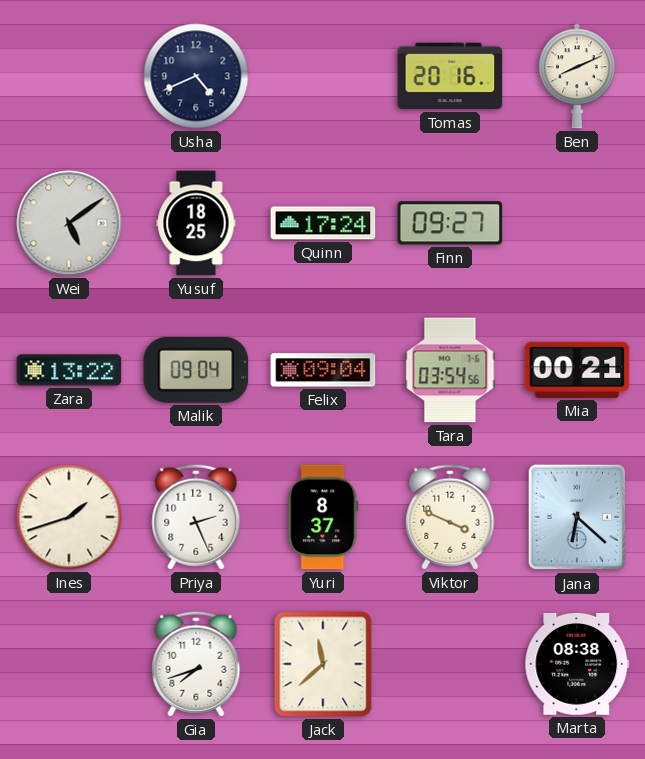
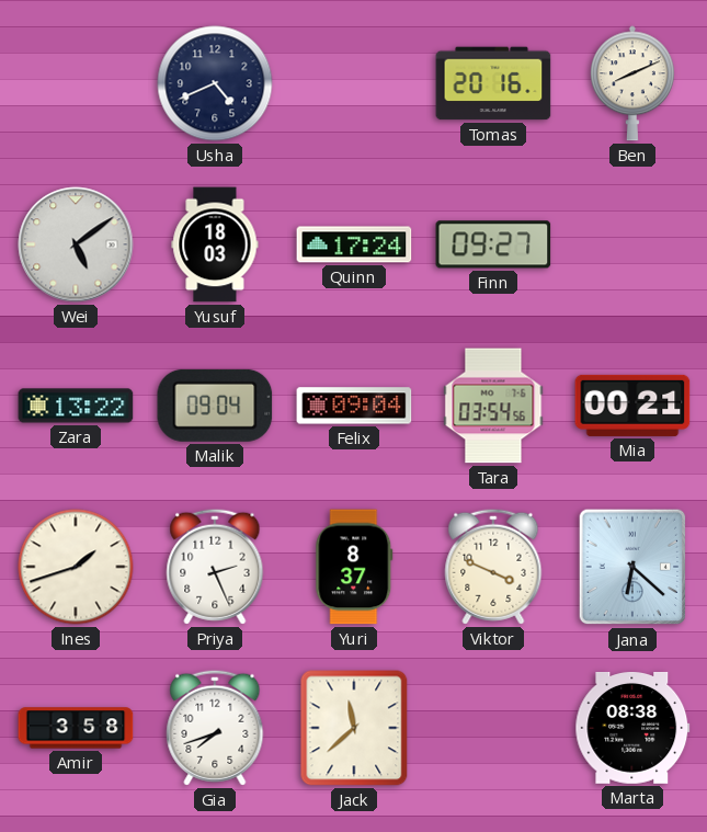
Yusuf: 18:25 -> 18:03 (215, 244)
Amir: none -> 3:58 (76, 728)
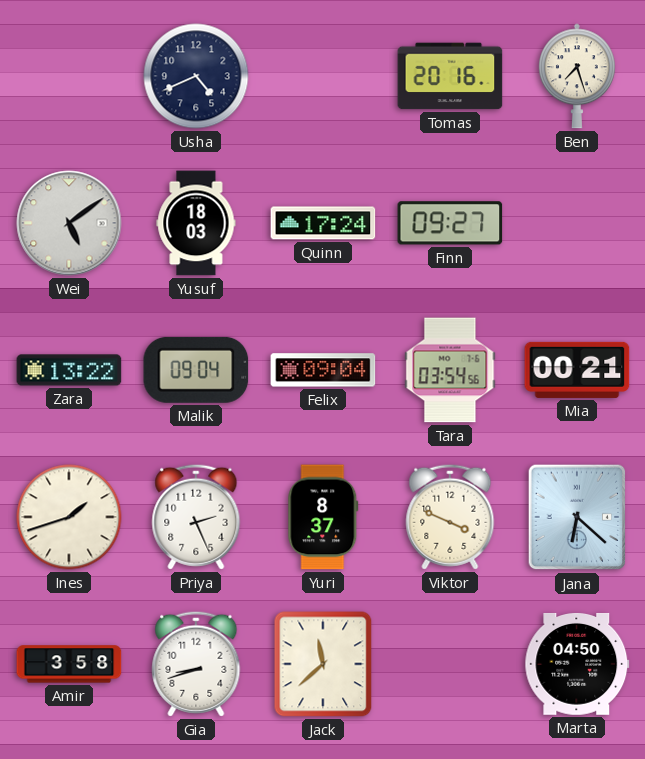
Ben: 8:11 -> 7:27 (577, 76)
Gia: 7:42 -> 8:42 (196, 664)
Marta: 08:38 -> 04:50 (577, 664)
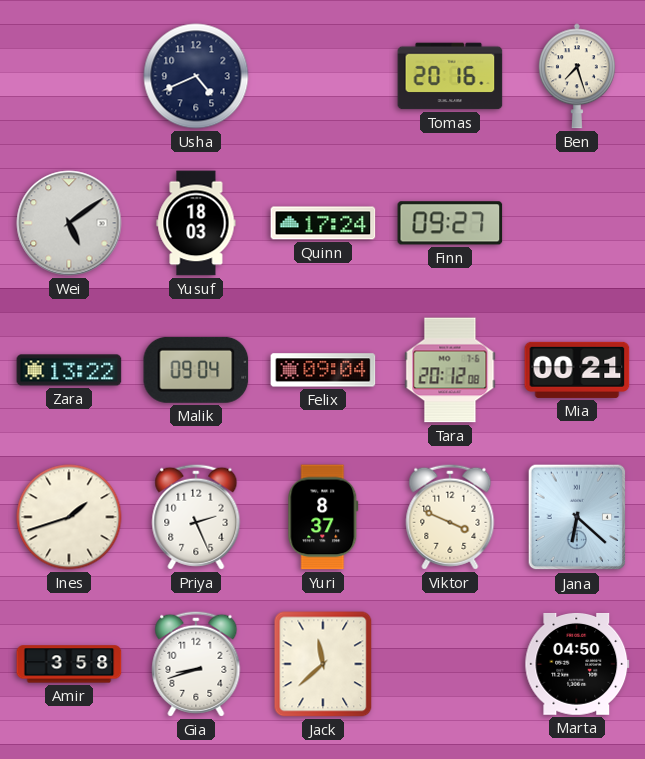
Tara: 03:54 -> 20:12 (450, 370)
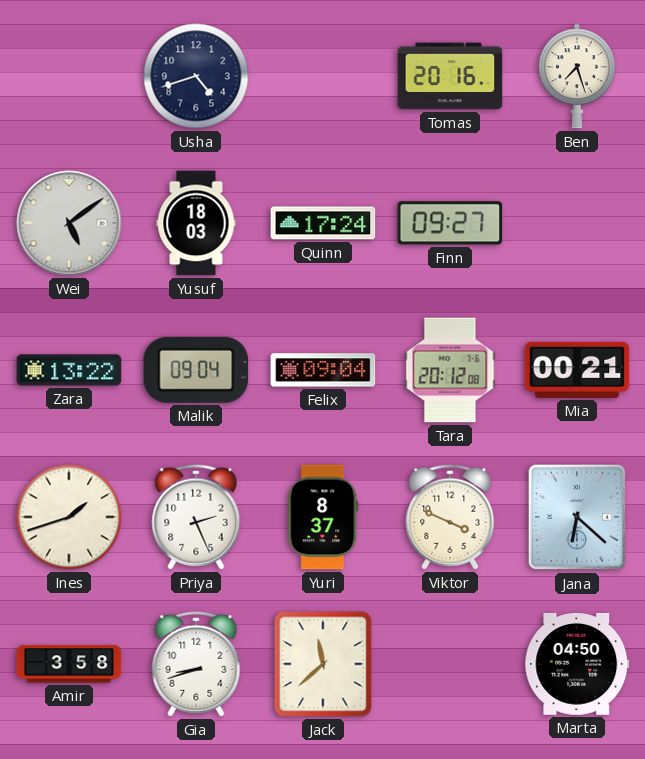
Usha: 4:41 -> 4:42 (196, 76)
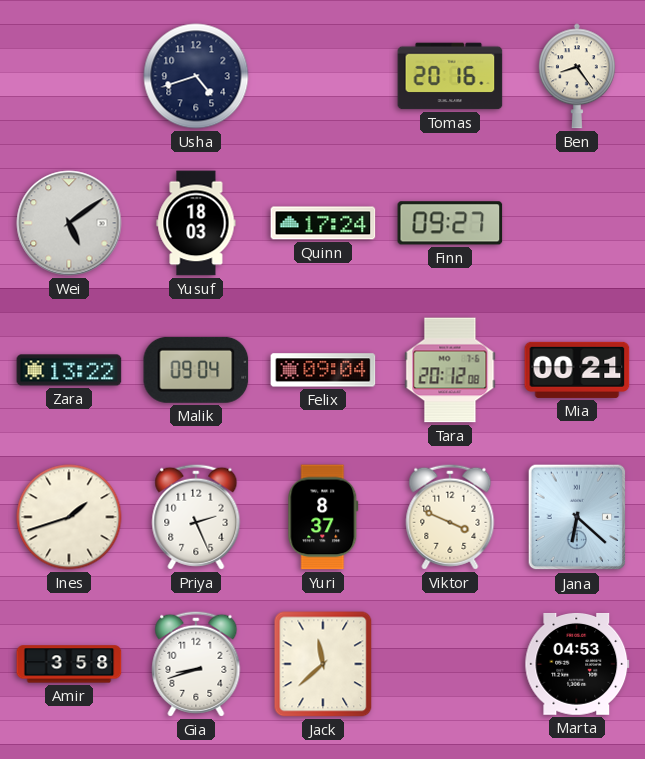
Ben: 7:27 -> 8:24 (577, 76)
Marta: 04:50 -> 04:53 (577, 664)
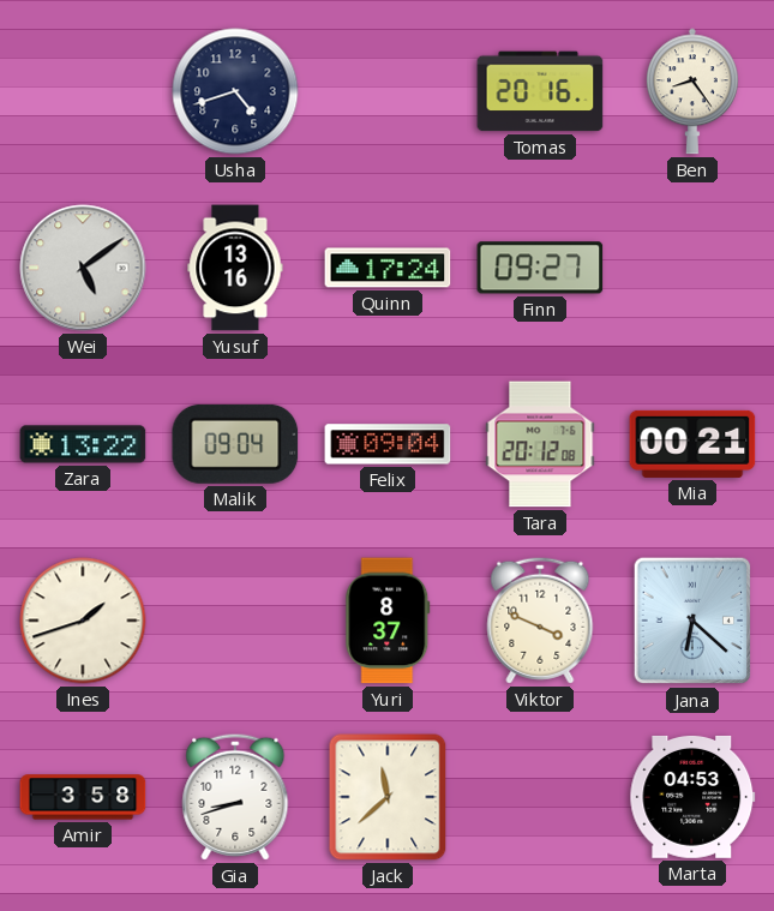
Yusuf: 18:03 -> 13:16 (235, 268)
Priya: 2:26 -> none (196, 517)
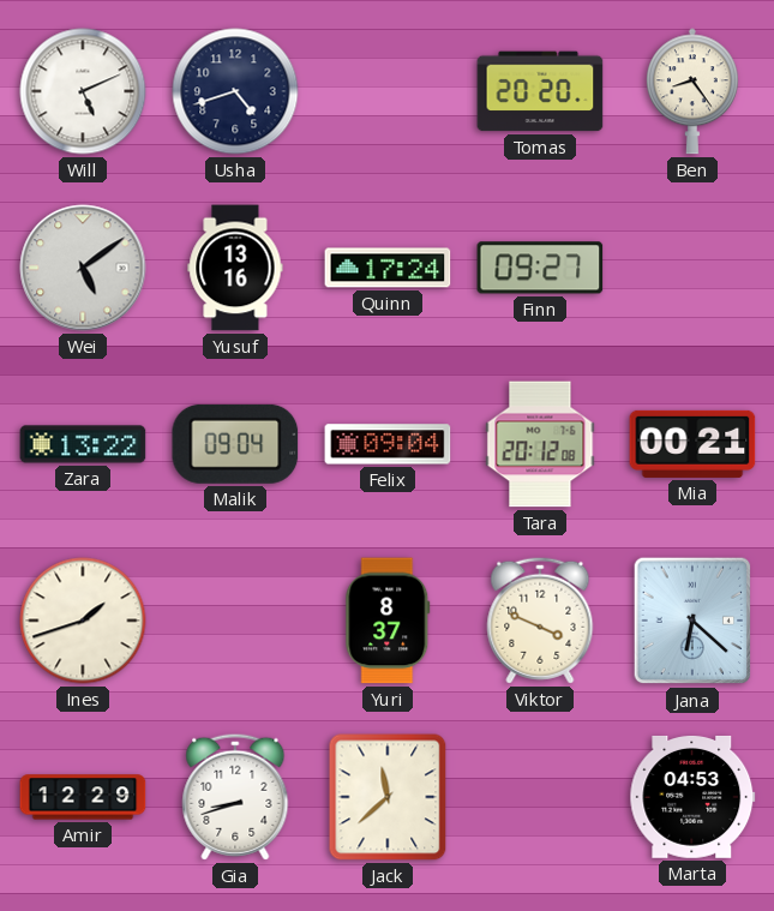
Will: none -> 5:11 (83, 91)
Tomas: 20:16 -> 20:20 (540, 91)
Amir: 3:58 -> 12:29 (83, 797)
